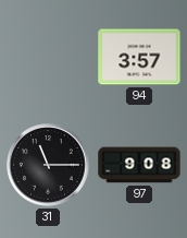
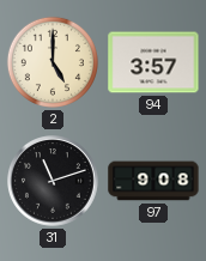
2: none -> 5:00 (53, 62)
31: 11:15 -> 11:12 (53, 181)
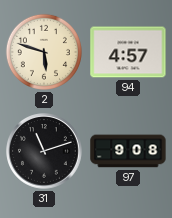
2: 5:00 -> 5:48 (44, 52)
94: 3:57 -> 4:57 (128, 52)
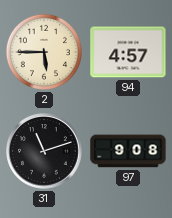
2: 5:48 -> 5:45 (44, 52)
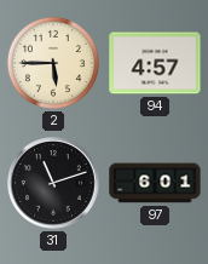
97: 9:08 -> 6:01 (155, 183)
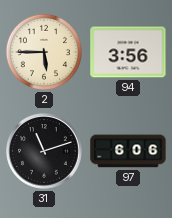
94: 4:57 -> 3:56 (128, 52)
97: 6:01 -> 6:06 (128, 151)
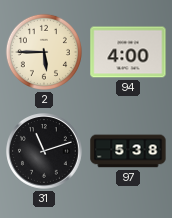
94: 3:56 -> 4:00 (128, 52)
97: 6:06 -> 5:38 (128, 151)
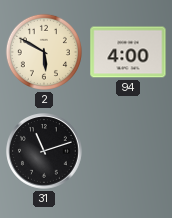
2: 5:45 -> 5:50 (44, 52)
97: 5:38 -> none (128, 151)
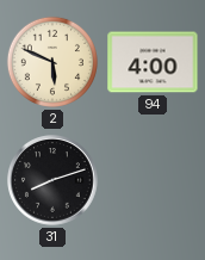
2: 5:50 -> 5:49 (52, 62)
31: 11:12 -> 8:12 (52, 180)
